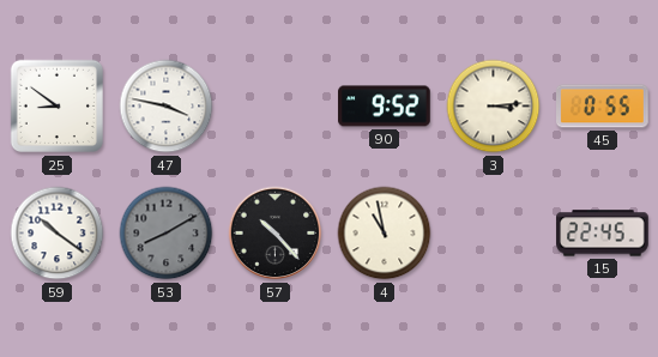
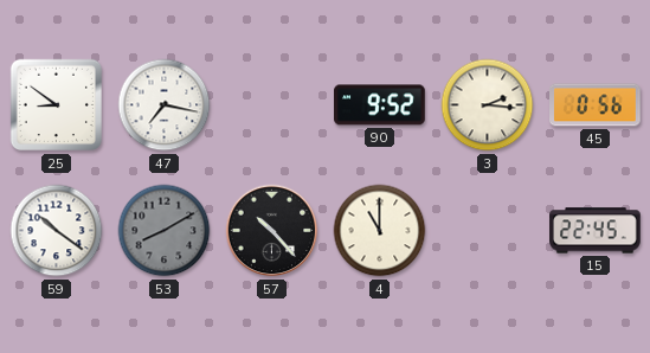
47: 3:47 -> 7:17 (165, 105)
3: 3:14 -> 2:16 (488, 105)
45: 0:55 -> 0:56 (596, 105)
4: 10:58 -> 11:00 (380, 231)
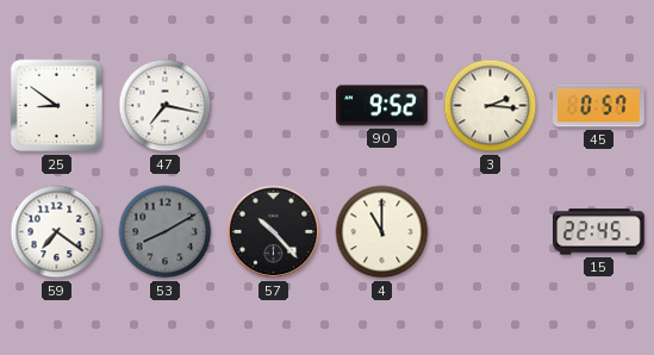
45: 0:56 -> 0:57 (599, 106)
59: 10:21 -> 7:21 (57, 232)
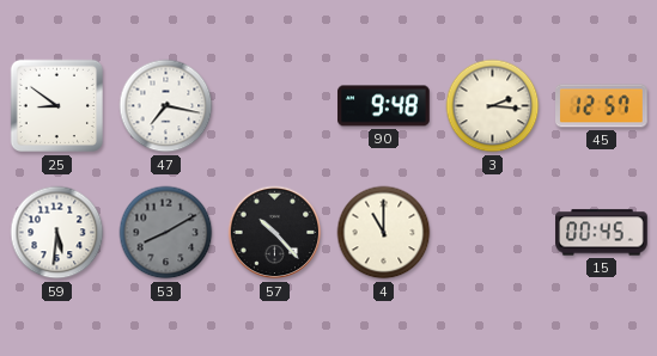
90: 9:52 -> 9:48 (384, 106)
45: 0:57 -> 12:57 (602, 106)
59: 7:21 -> 5:31 (57, 233)
15: 22:45 -> 00:45 (602, 233)
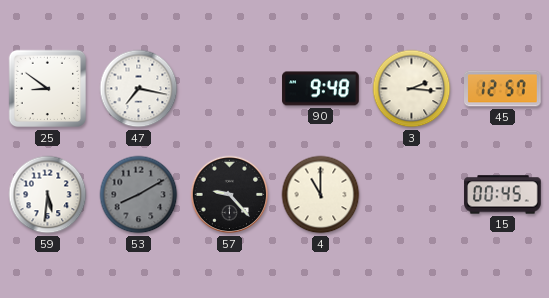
57: 10:23 -> 9:23 (230, 195)
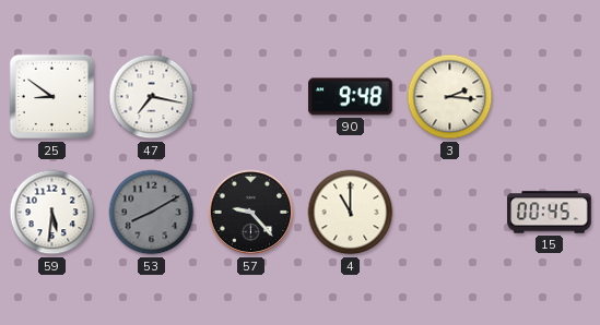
45: 12:57 -> none (503, 89)
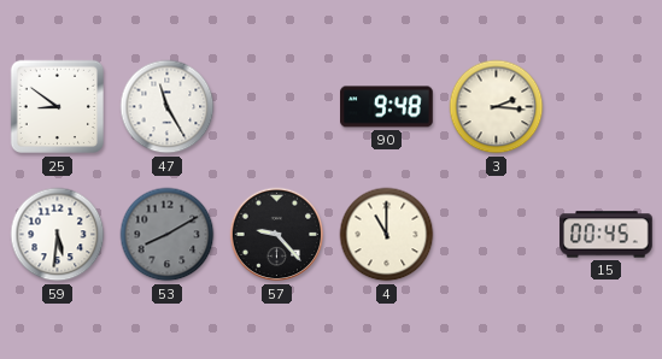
47: 7:17 -> 11:25 (168, 107)
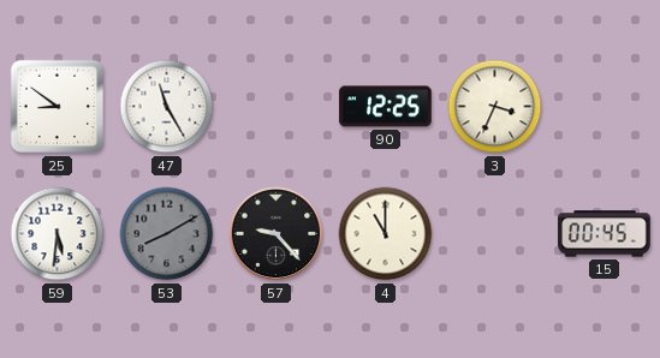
90: 9:48 -> 12:25 (386, 107)
3: 2:16 -> 3:34 (495, 107)
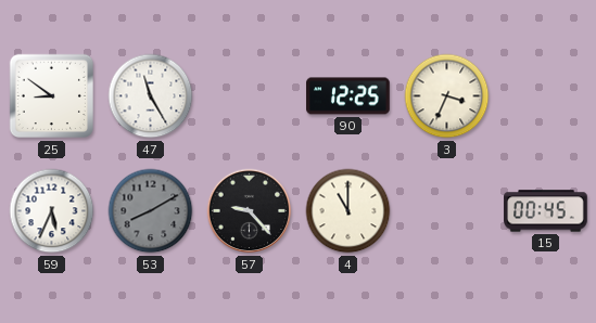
59: 5:31 -> 5:34 (52, 211)
